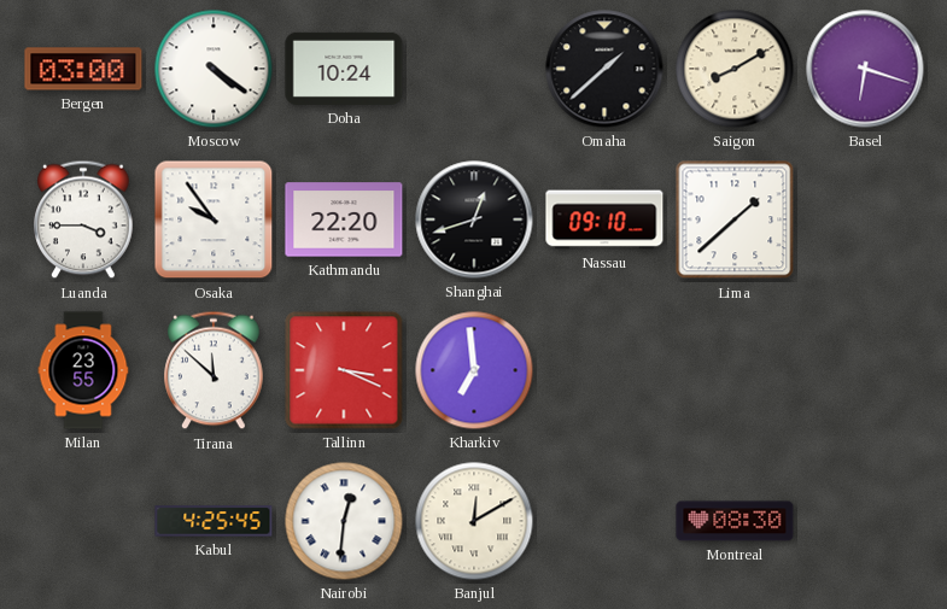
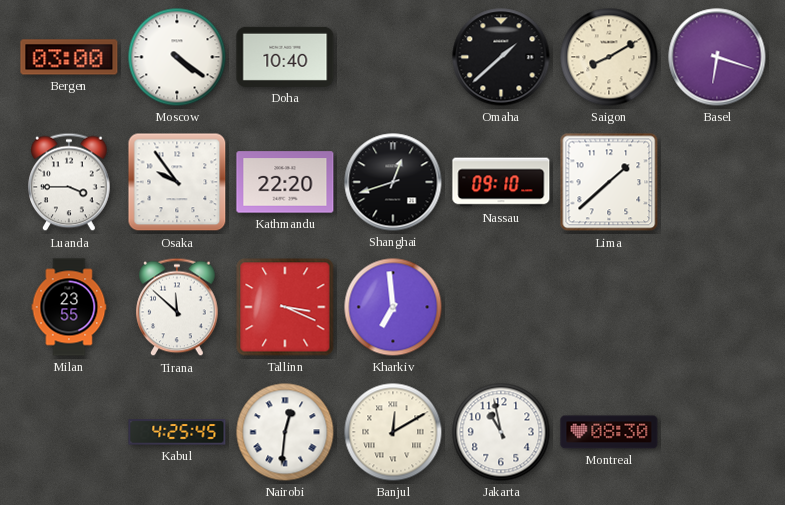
Doha: 10:24 -> 10:40 (285, 57)
Jakarta: none -> 10:58 (501, 432)
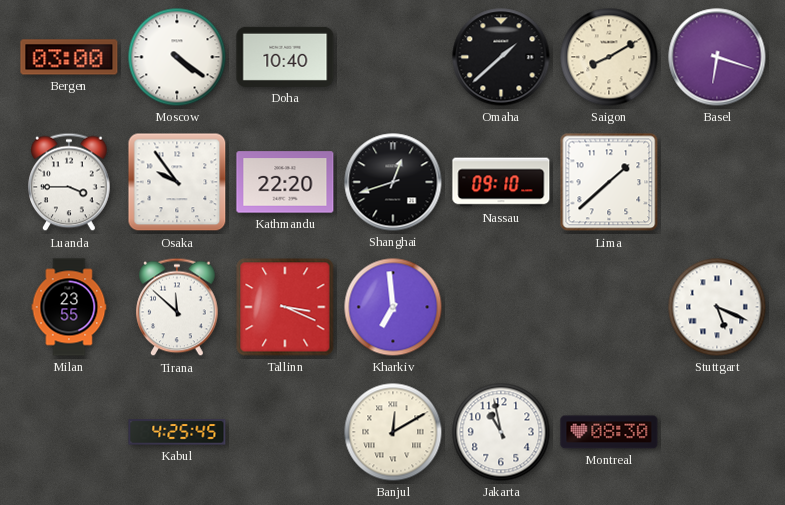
Stuttgart: none -> 5:19 (717, 307)
Nairobi: 12:31 -> none (285, 432)
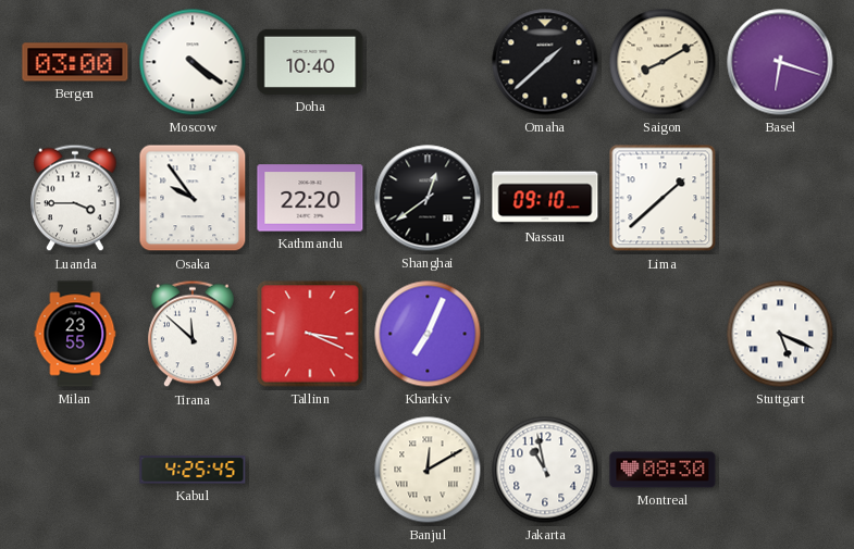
Shanghai: 12:42 -> 12:39 (428, 198)
Kharkiv: 6:59 -> 7:04 (428, 334)
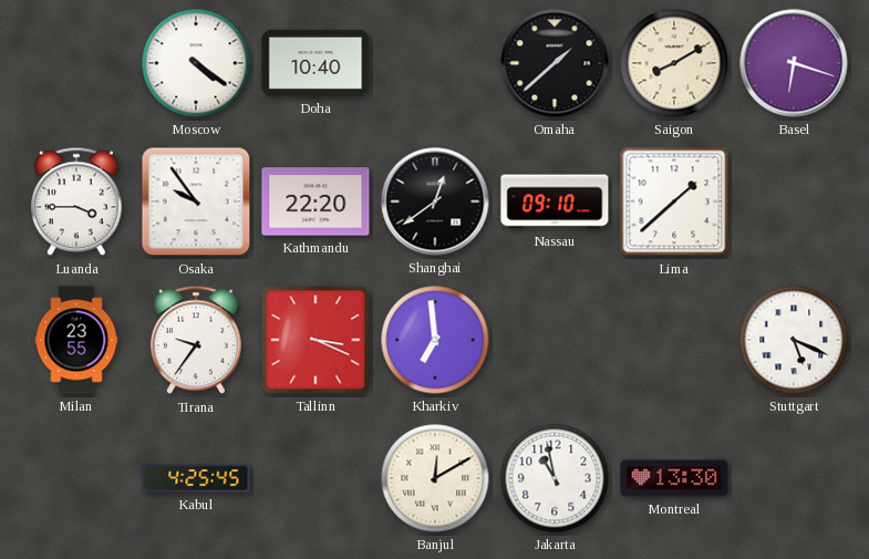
Bergen: 03:00 -> none (75, 62)
Tirana: 11:52 -> 9:36 (196, 340)
Kharkiv: 7:04 -> 6:59 (435, 340)
Montreal: 08:30 -> 13:30 (674, 478)
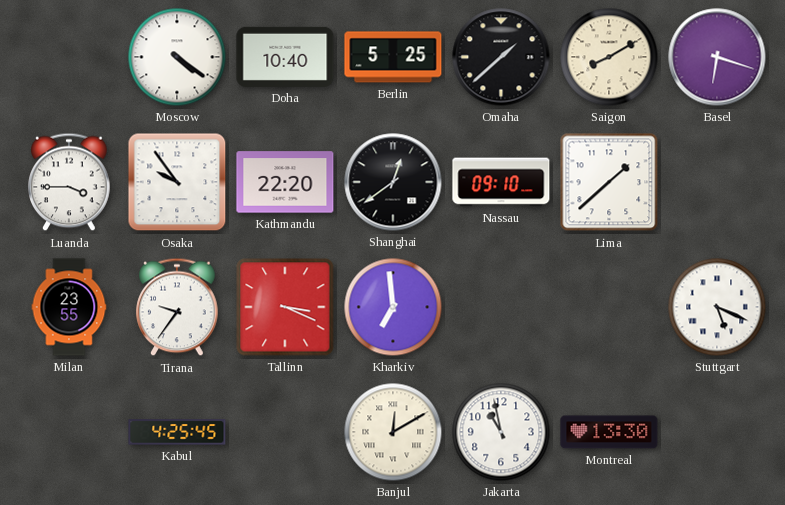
Berlin: none -> 5:25 (393, 57)
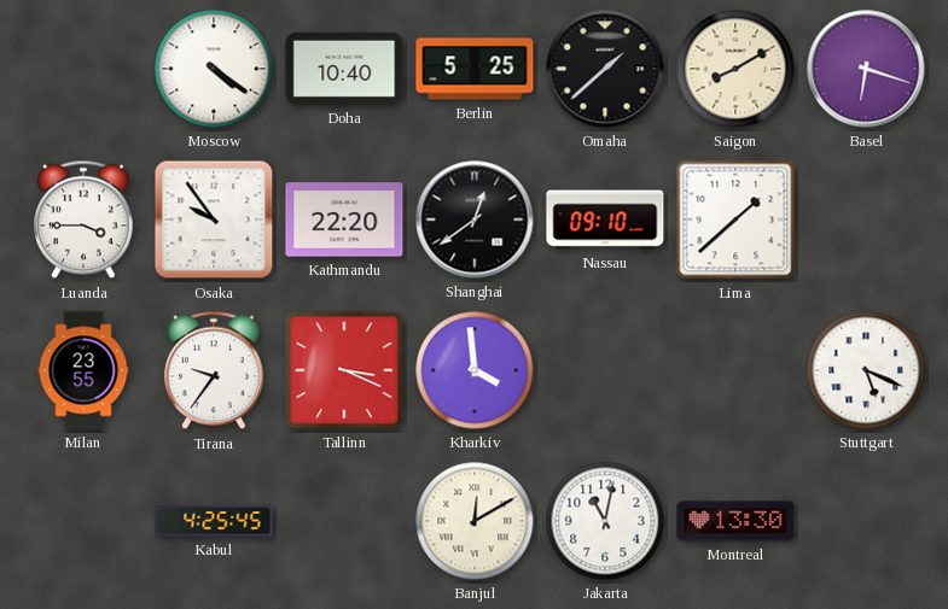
Kharkiv: 6:59 -> 3:59 (475, 370)
Jakarta: 10:58 -> 11:02 (605, 521)
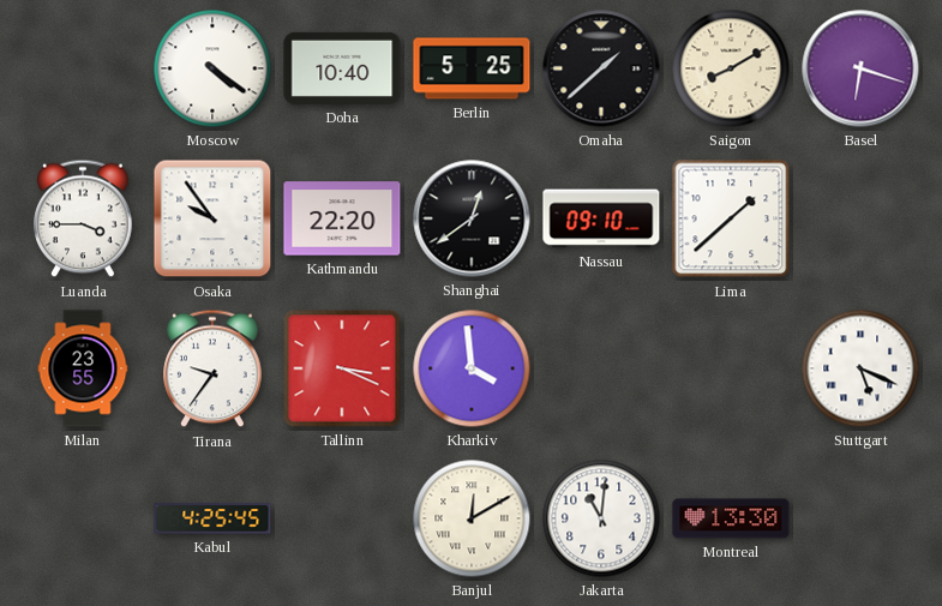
Jakarta: 11:02 -> 11:01 (601, 518)
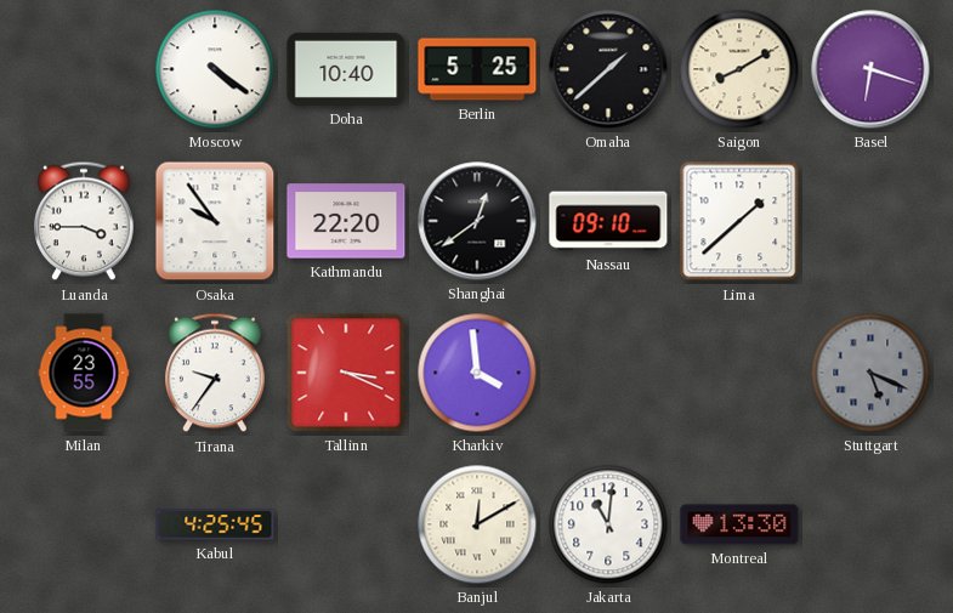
Stuttgart dial: white -> grey (870, 373)
